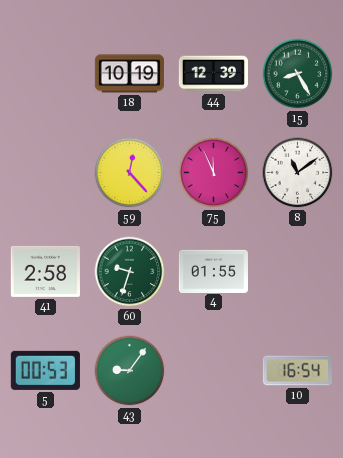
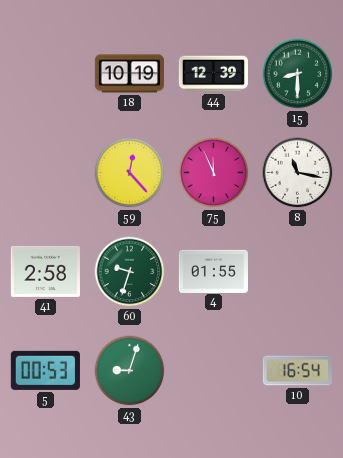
15: 8:25 -> 8:30 (298, 74)
8: 11:09 -> 11:17 (298, 173)
43: 9:06 -> 9:03 (130, 371)
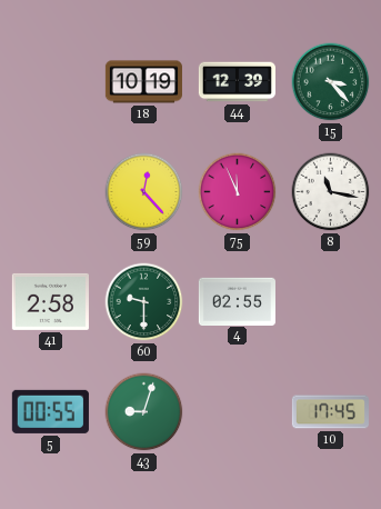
15: 8:30 -> 3:23 (331, 82)
60: 9:33 -> 9:30 (144, 302)
4: 01:55 -> 02:55 (237, 301)
5: 00:53 -> 00:55 (50, 411)
10: 16:54 -> 17:45 (330, 412)
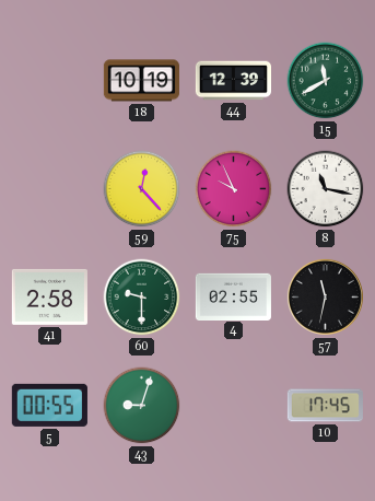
15: 3:23 -> 11:40 (326, 81)
75: 11:56 -> 9:56 (234, 189)
57: none -> 11:32 (325, 296)
